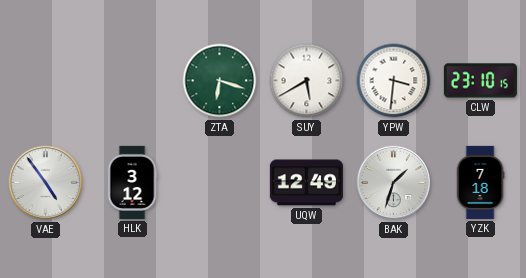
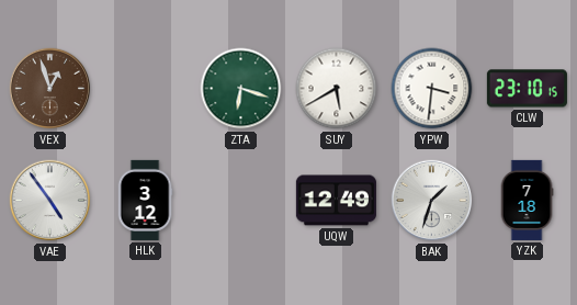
VEX: none -> 12:57 (50, 89)
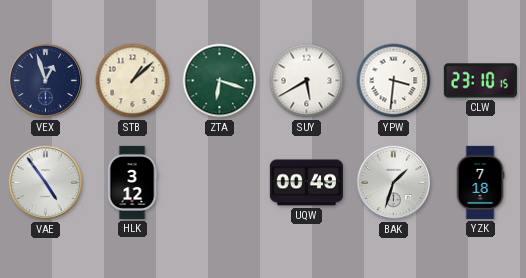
VEX dial: brown -> navy (46, 81)
STB: none -> 1:08 (133, 81)
UQW: 12:49 -> 00:49 (306, 183)
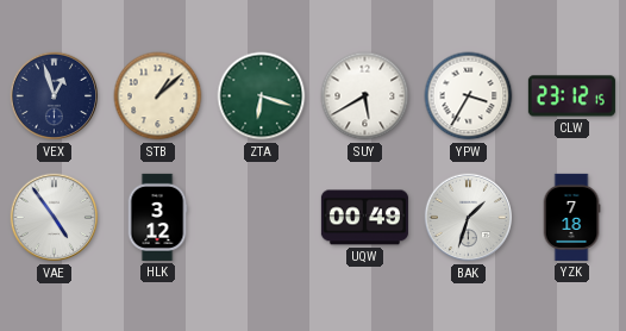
YPW: 3:31 -> 3:35 (469, 96)
CLW: 23:10 -> 23:12 (571, 96)
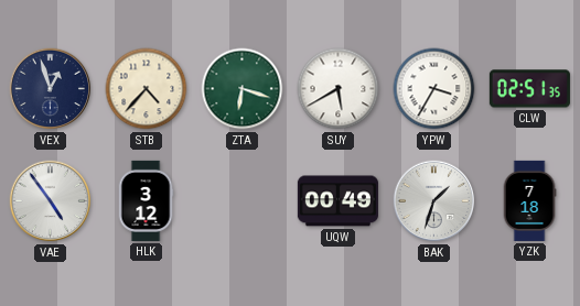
STB: 1:08 -> 4:37 (147, 89)
CLW: 23:12 -> 02:51 (529, 89)
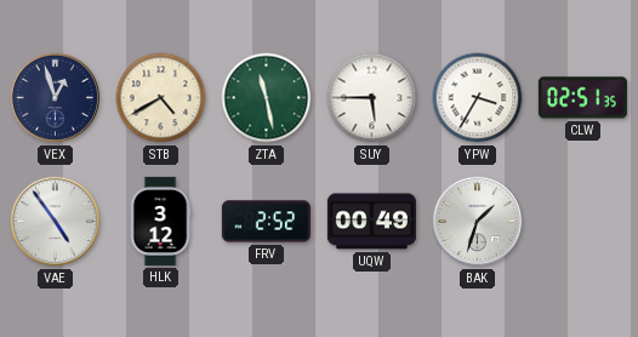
STB: 4:37 -> 4:40 (161, 98)
ZTA: 6:18 -> 11:28 (267, 98)
SUY: 5:40 -> 5:45 (372, 98)
FRV: none -> 2:52 (266, 222)
YZK: 7:18 -> none (529, 200)
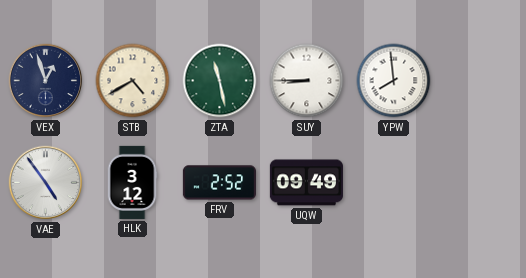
SUY: 5:45 -> 8:45 (307, 81)
YPW: 3:35 -> 7:59 (394, 81)
CLW: 02:51 -> none (582, 98)
UQW: 00:49 -> 09:49 (306, 183)
BAK: 1:33 -> none (478, 222)
